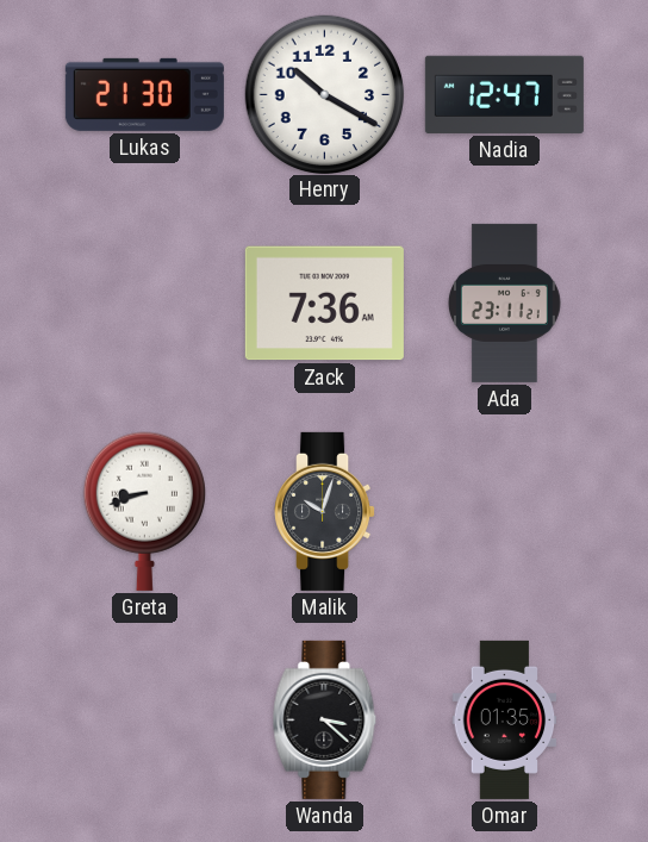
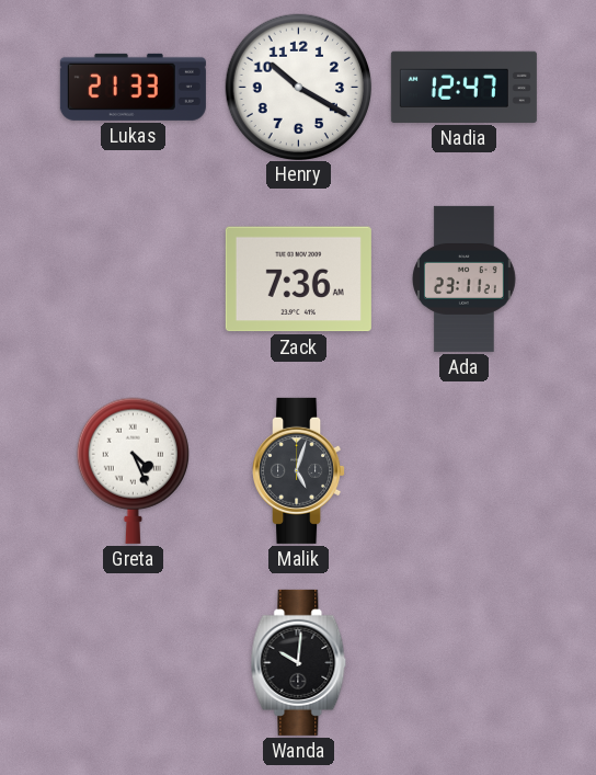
Lukas: 21:30 -> 21:33 (133, 87)
Greta: 8:42 -> 4:26 (133, 470)
Malik: 10:03 -> 5:03 (299, 470)
Wanda: 3:22 -> 10:01 (299, 662)
Omar: 01:35 -> none (505, 719)
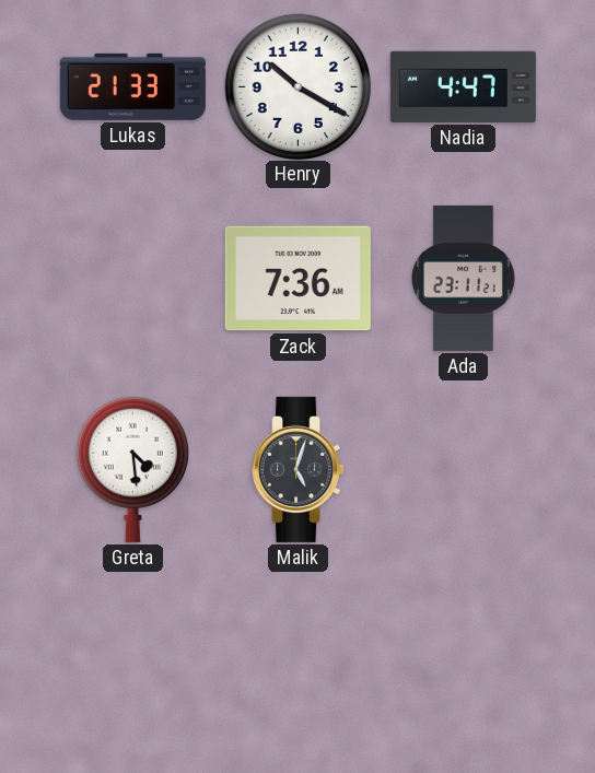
Nadia: 12:47 -> 4:47 (463, 86)
Greta: 4:26 -> 4:29 (132, 469)
Wanda: 10:01 -> none (299, 662)
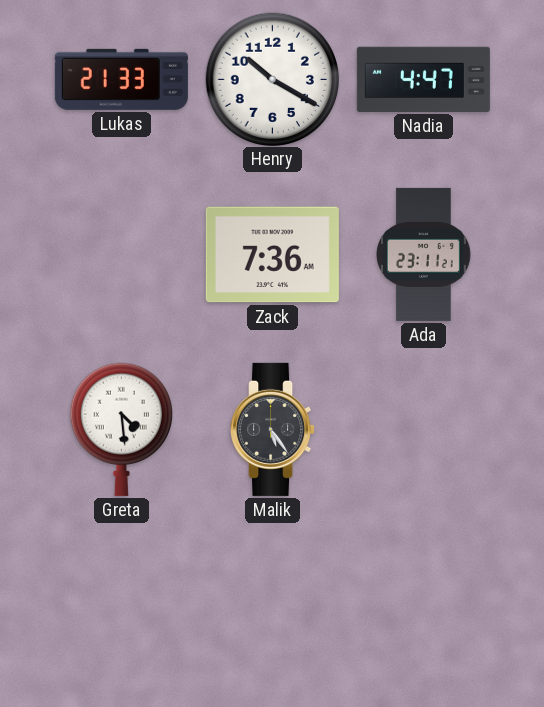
Malik: 5:03 -> 5:24 (273, 429)
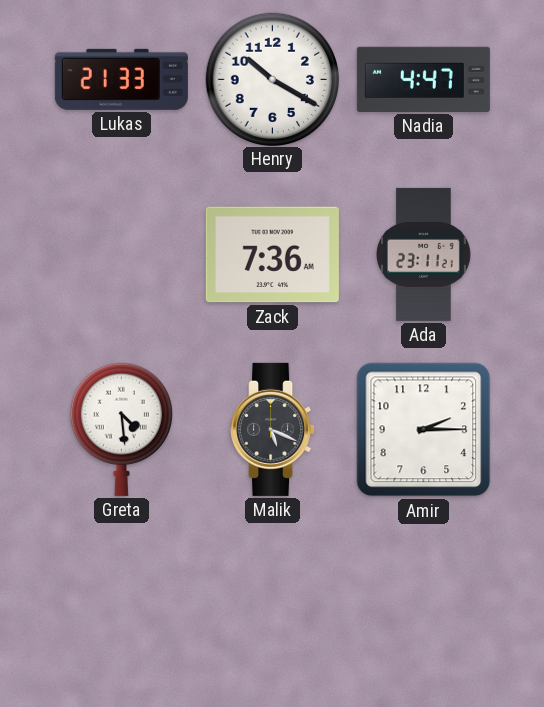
Malik: 5:24 -> 5:19 (273, 429)
Amir: none -> 2:15 (424, 430)
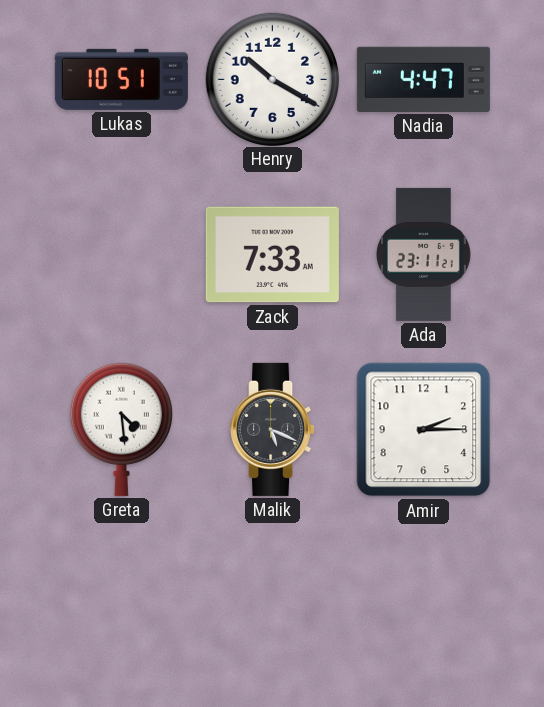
Lukas: 21:33 -> 10:51 (121, 79)
Zack: 7:36 -> 7:33 (272, 255)
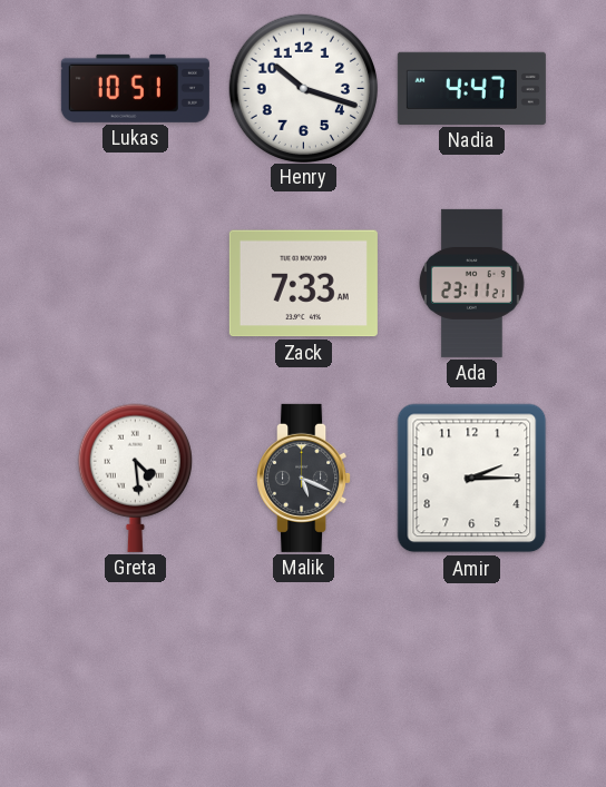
Henry: 10:20 -> 10:18 (303, 88)
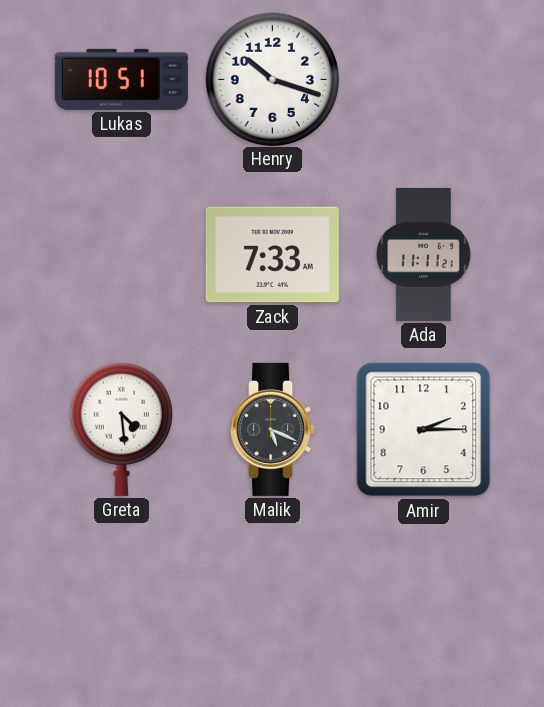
Nadia: 4:47 -> none (471, 88)
Ada: 23:11 -> 11:11 (424, 254)
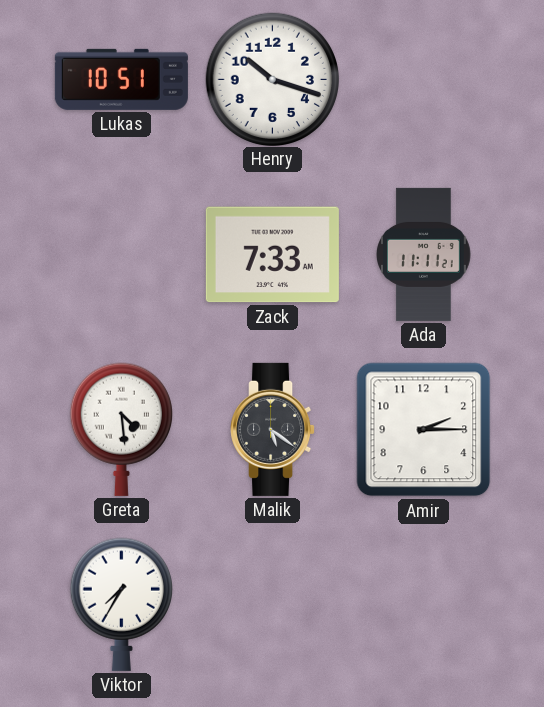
Malik: 5:19 -> 5:21 (273, 429)
Viktor: none -> 7:35 (121, 604)
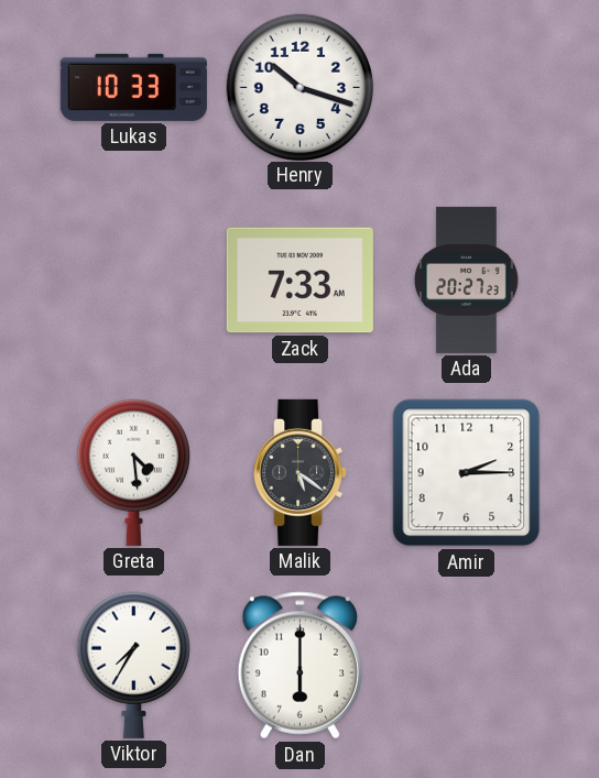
Lukas: 10:51 -> 10:33 (133, 87)
Ada: 11:11 -> 20:27 (467, 280)
Dan: none -> 6:00 (299, 666)
